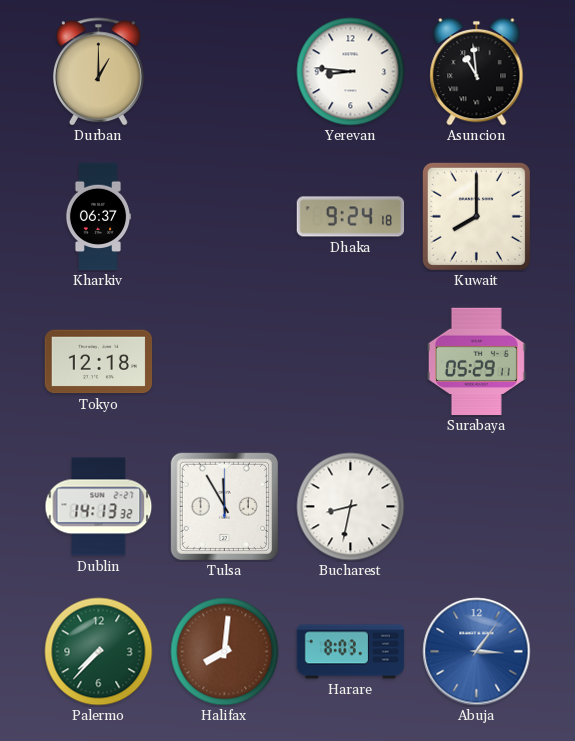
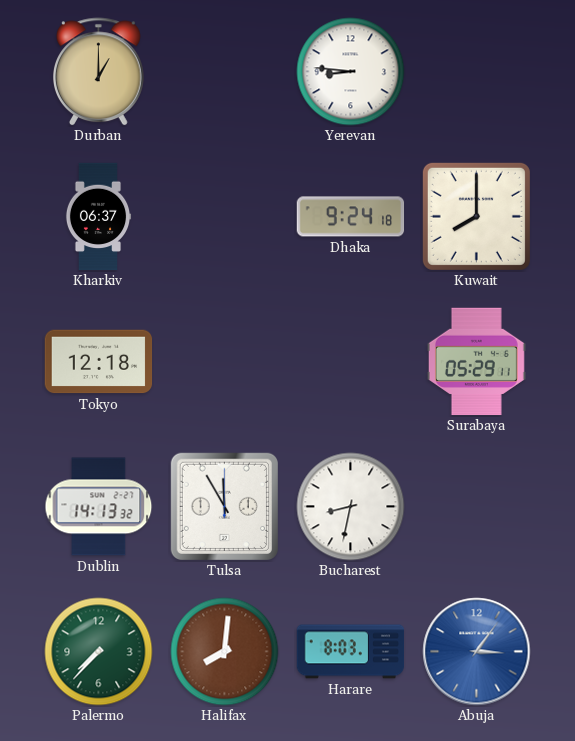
Asuncion: 10:59 -> none (477, 71)
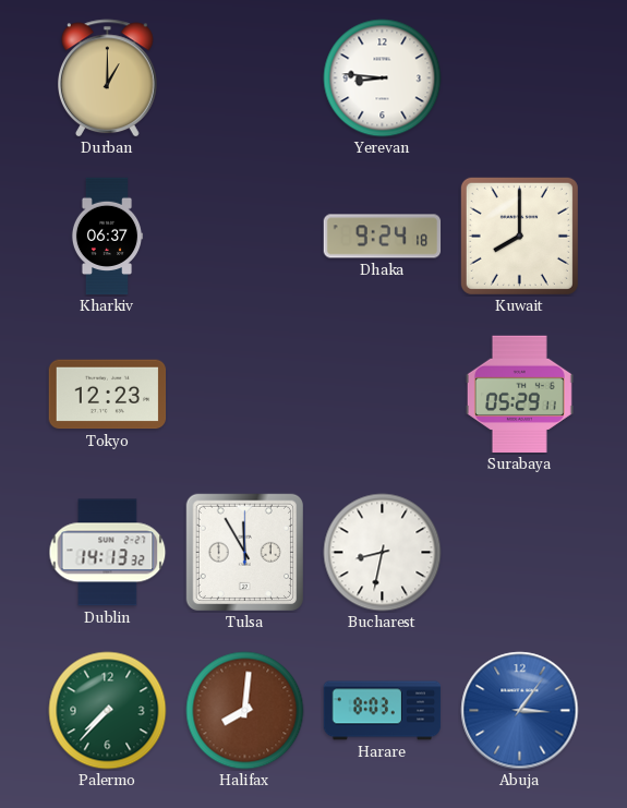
Tokyo: 12:18 -> 12:23 (108, 395)
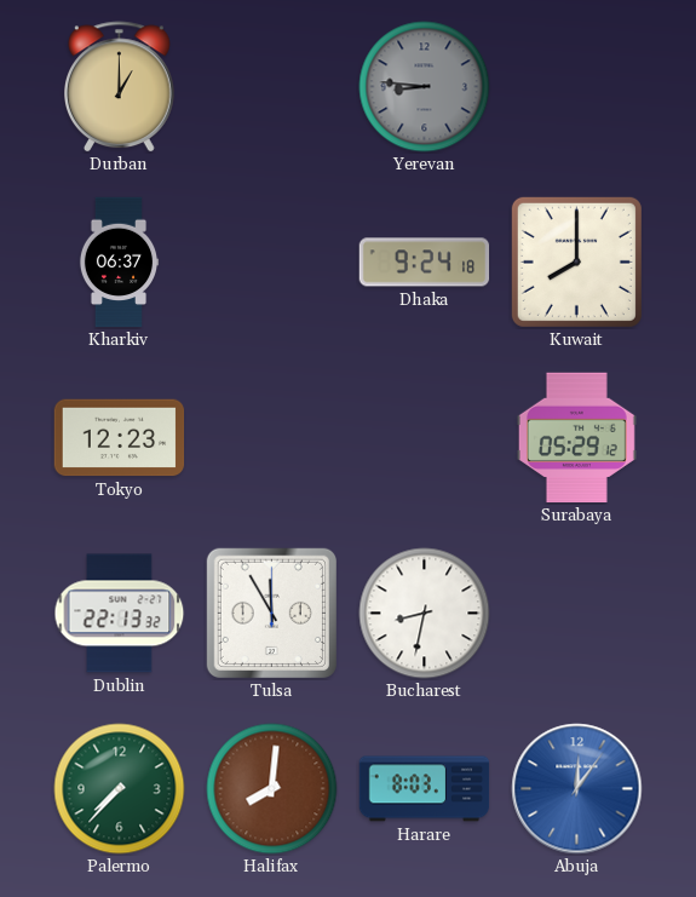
Yerevan dial: white -> grey (425, 87)
Surabaya: 05:29:11 -> 05:29:12 (576, 438)
Dublin: 14:13 -> 22:13 (120, 614)
Abuja: 3:06 -> 12:06 (577, 789)
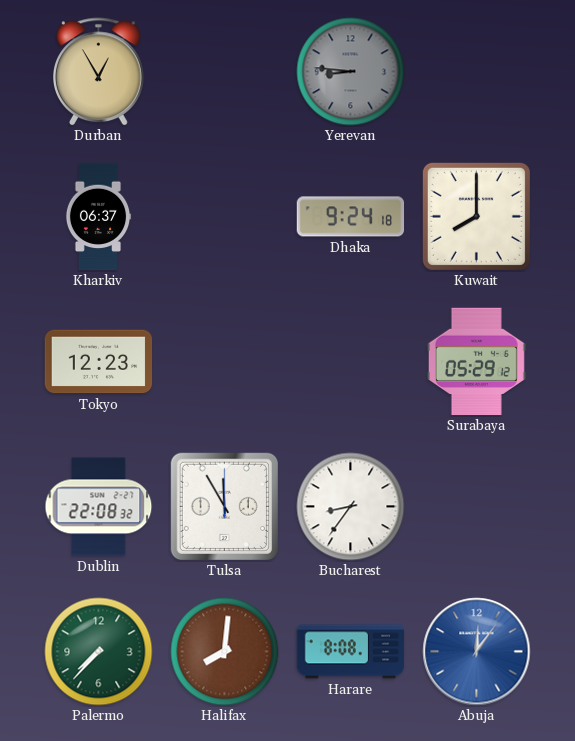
Durban: 1:00 -> 12:55 (99, 72)
Dublin: 22:13 -> 22:08 (99, 507)
Bucharest: 8:32 -> 8:36 (351, 507)
Harare: 8:03 -> 8:08 (351, 652)
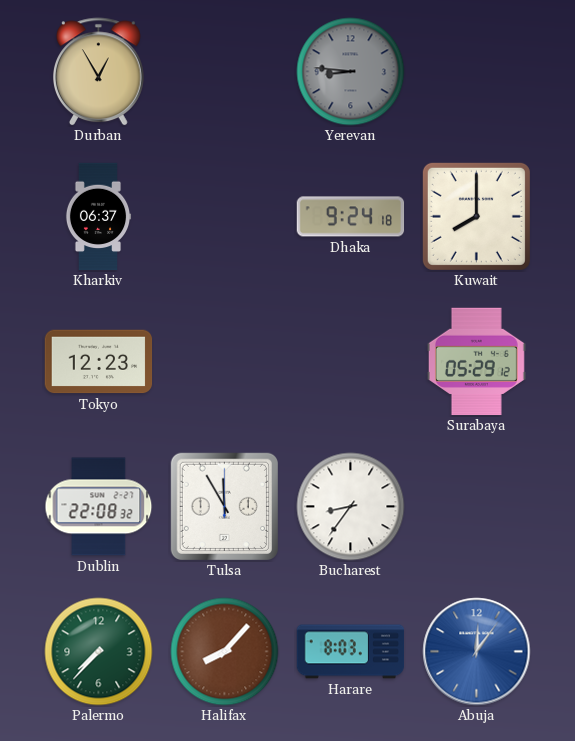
Halifax: 8:01 -> 8:07 (225, 652)
Harare: 8:08 -> 8:03 (351, 652)
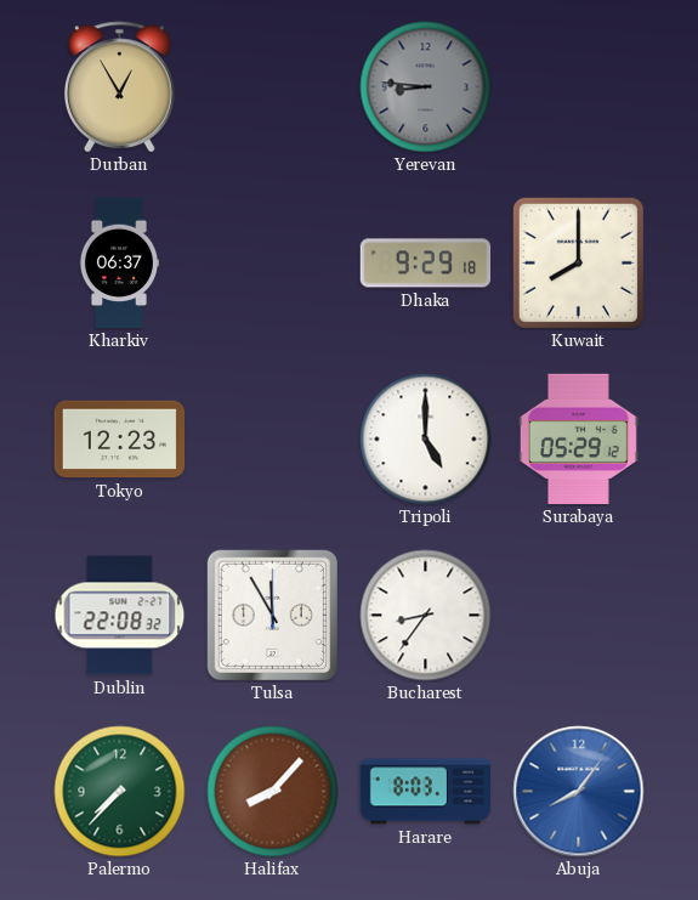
Dhaka: 9:24 -> 9:29 (426, 264)
Tripoli: none -> 5:00 (426, 440)
Abuja: 12:06 -> 8:06 (579, 792)
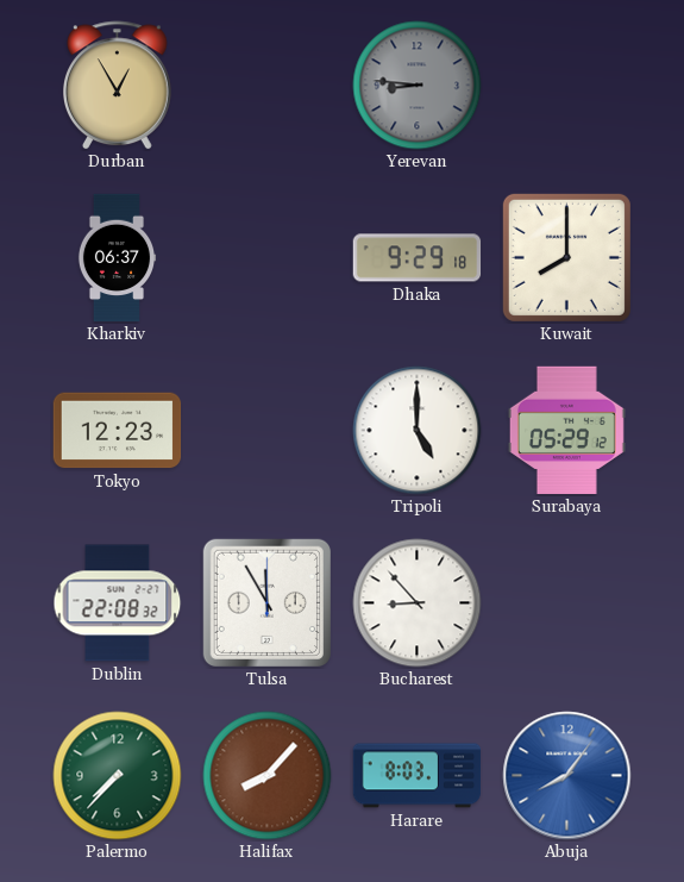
Bucharest: 8:36 -> 8:53 (418, 603)
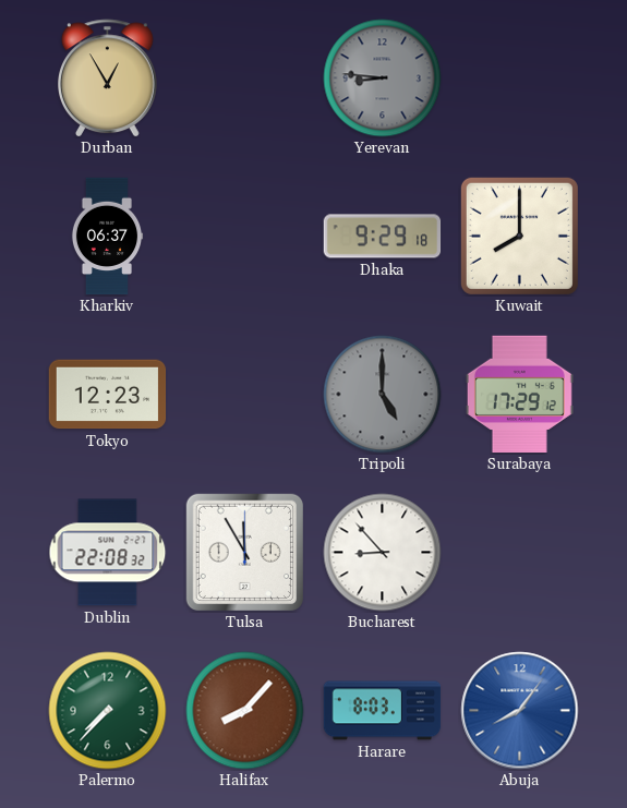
Tripoli dial: white -> grey (383, 395)
Surabaya: 05:29 -> 17:29 (519, 395)
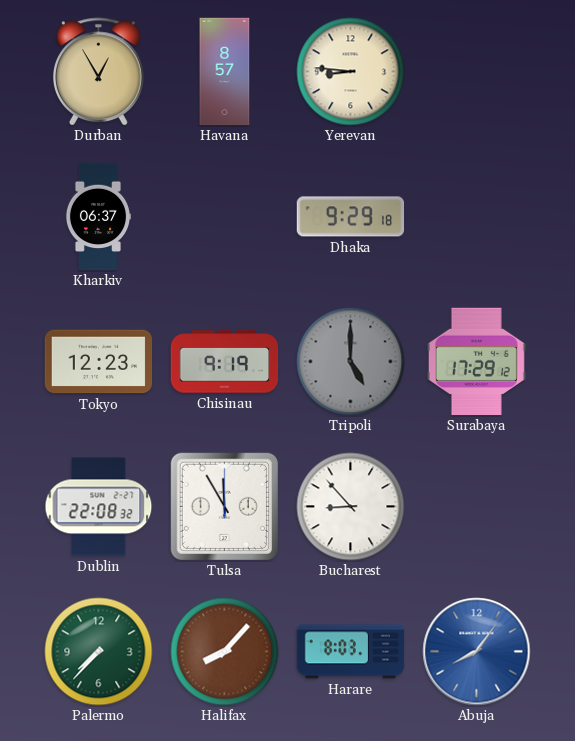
Havana: none -> 8:57 (225, 72)
Yerevan dial: grey -> cream (351, 72)
Kuwait: 8:00 -> none (519, 236)
Chisinau: none -> 9:19 (225, 362)
